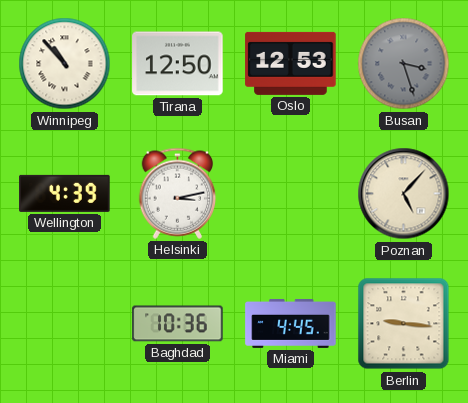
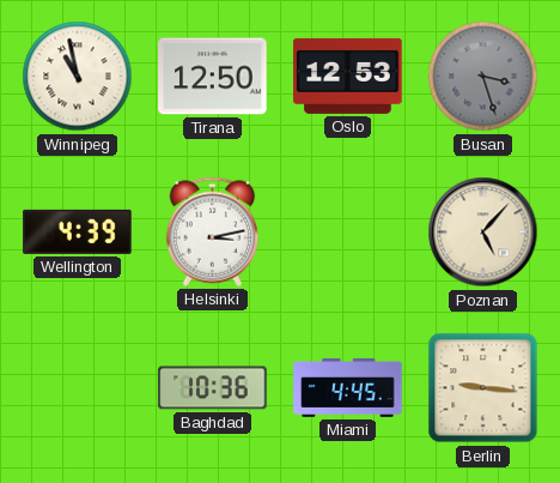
Winnipeg: 10:53 -> 10:58 (78, 77)
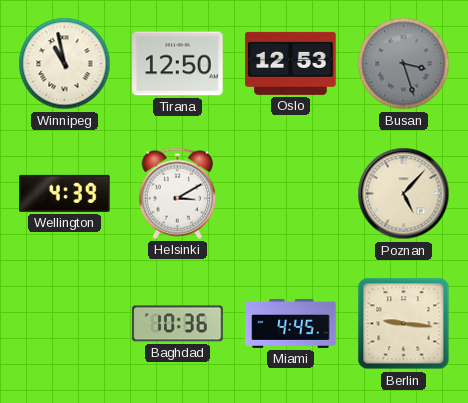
Helsinki: 3:13 -> 3:10 (178, 193)
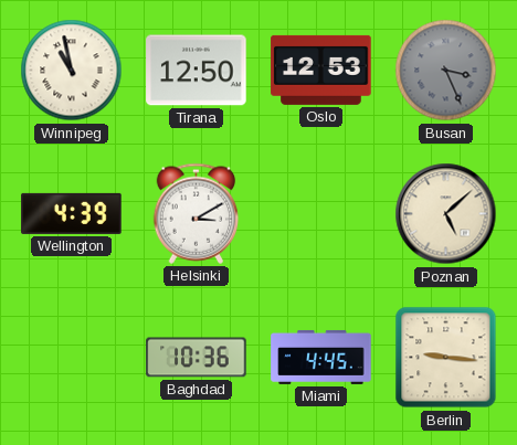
Busan: 3:27 -> 3:26 (446, 71)
Poznan: 5:07 -> 5:08 (446, 214)
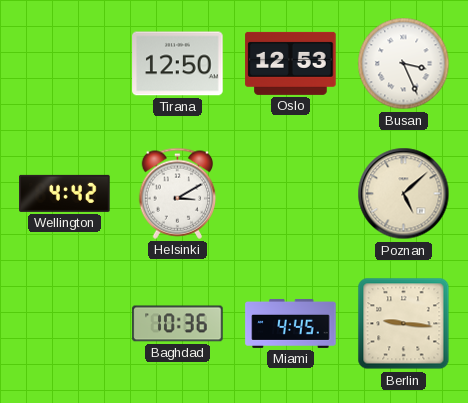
Winnipeg: 10:58 -> none (72, 71)
Busan dial: grey -> white (404, 64)
Wellington: 4:39 -> 4:42 (65, 193)
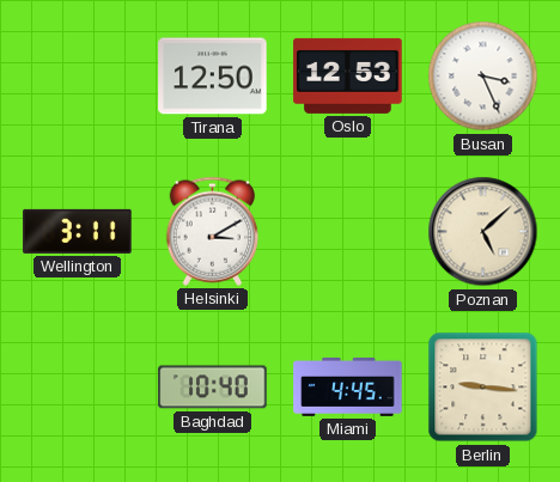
Wellington: 4:42 -> 3:11 (78, 231)
Baghdad: 10:36 -> 10:40 (213, 388)
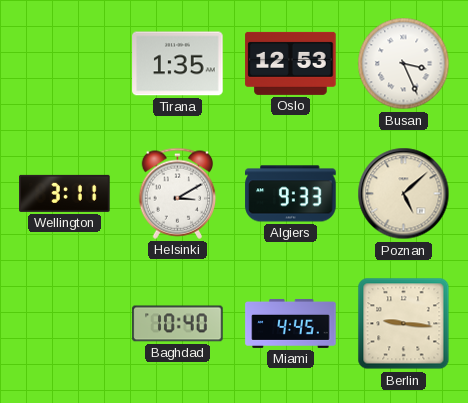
Tirana: 12:50 -> 1:35 (178, 64)
Algiers: none -> 9:33 (291, 194)
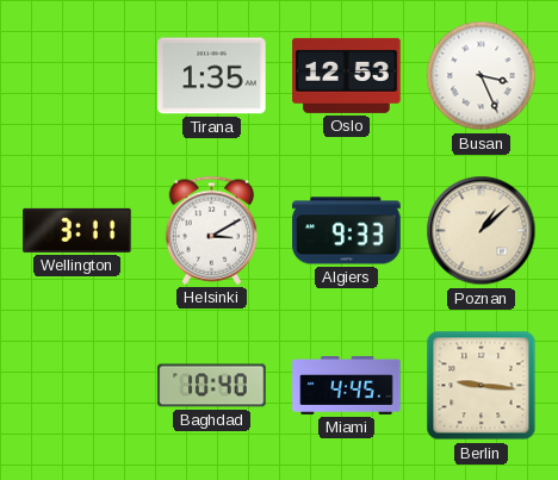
Poznan: 5:08 -> 1:08 (482, 231)
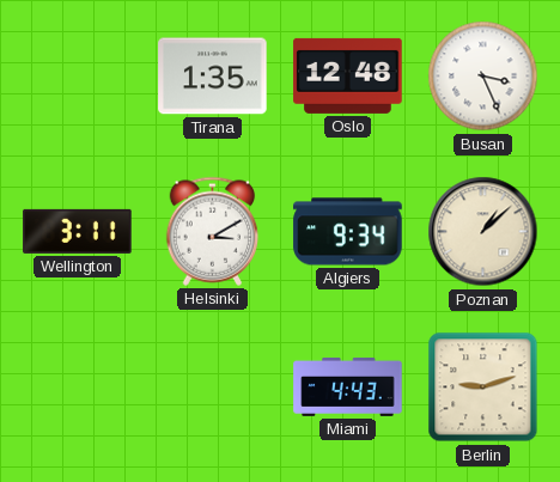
Oslo: 12:53 -> 12:48 (348, 75)
Algiers: 9:33 -> 9:34 (348, 232)
Baghdad: 10:40 -> none (212, 386)
Miami: 4:45 -> 4:43 (348, 386)
Berlin: 9:16 -> 9:12 (483, 388)
